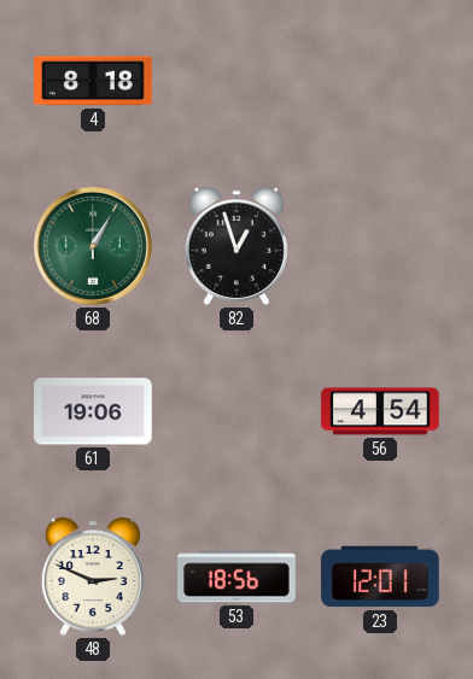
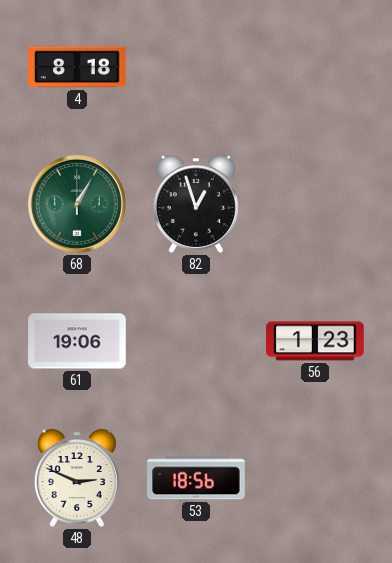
56: 4:54 -> 1:23 (315, 341)
23: 12:01 -> none (380, 576)
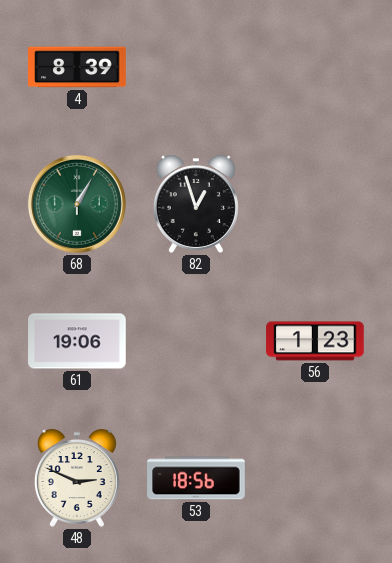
4: 8:18 -> 8:39 (77, 67)
